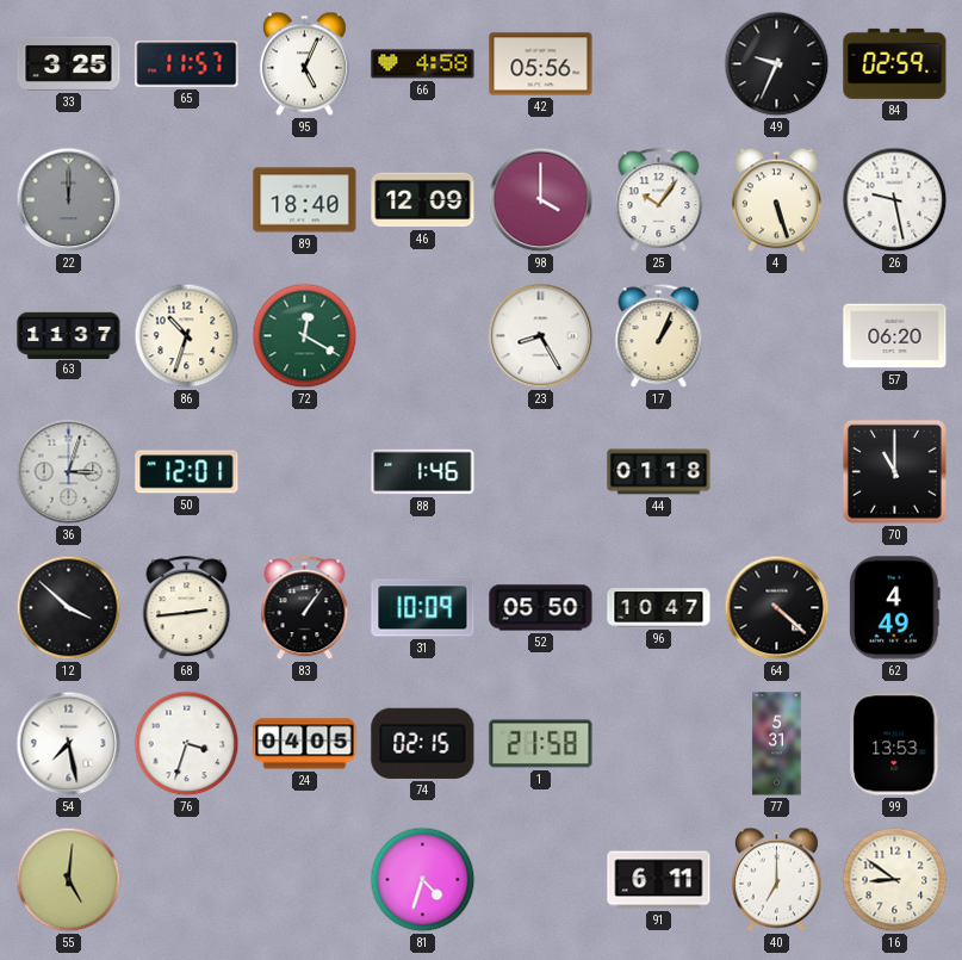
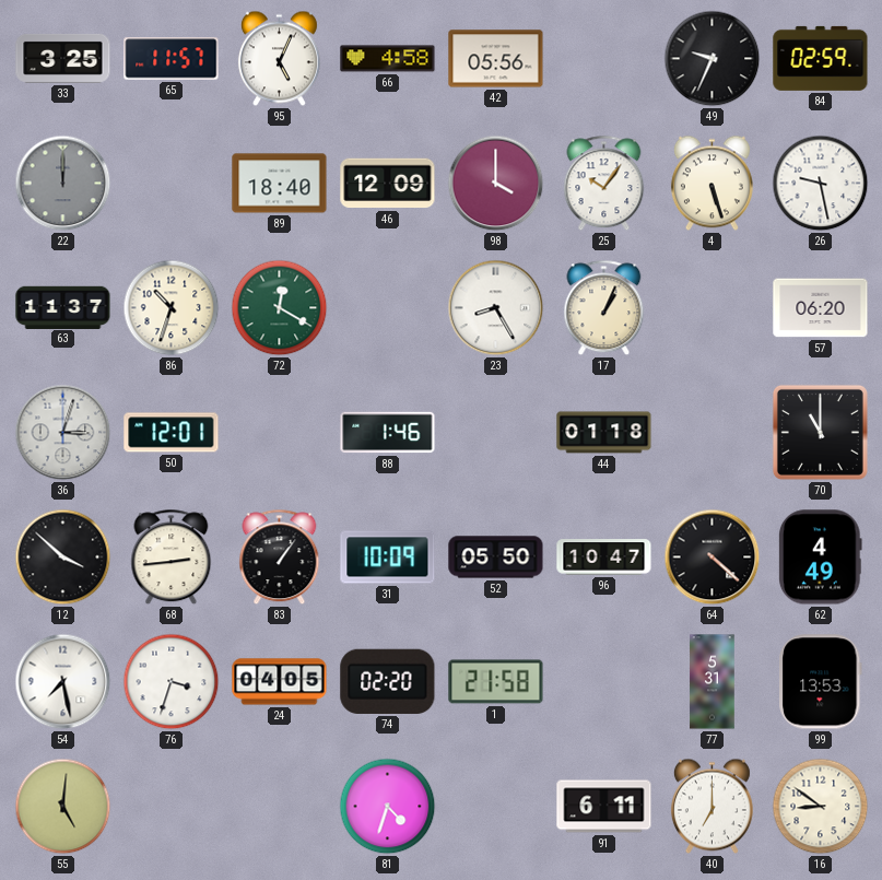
74: 02:15 -> 02:20 (388, 681)
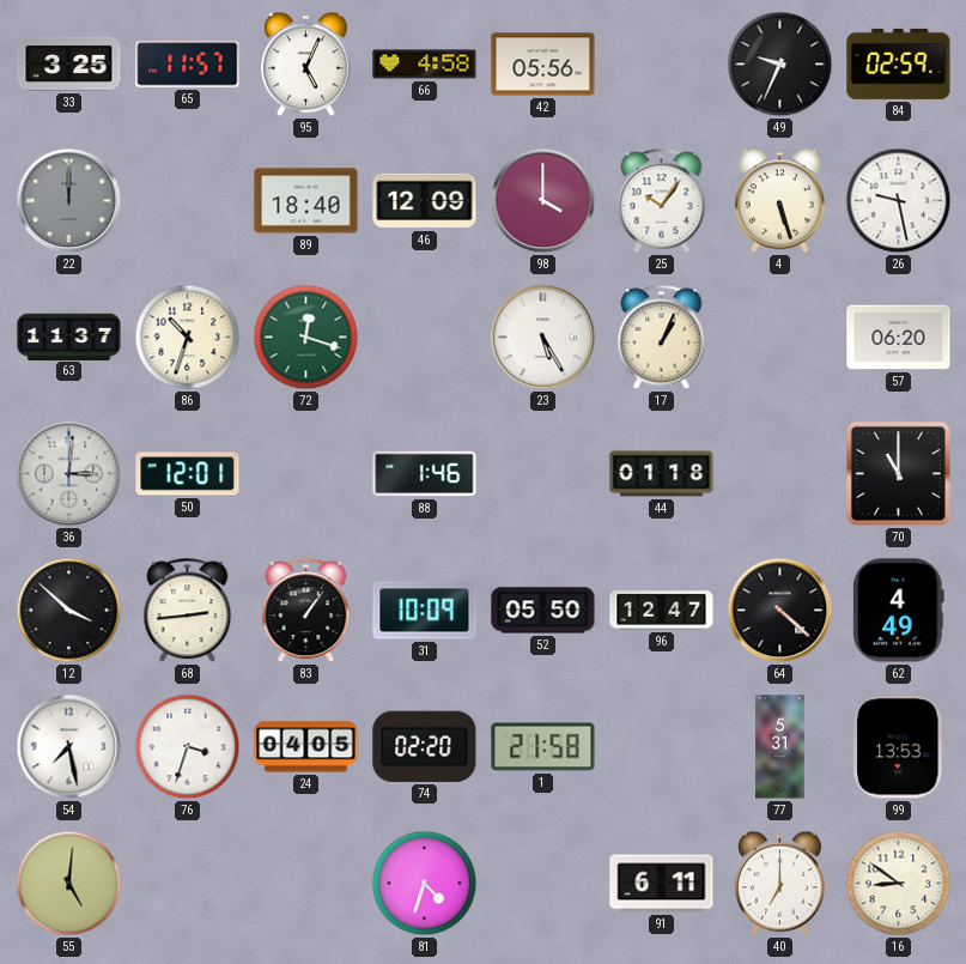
72: 12:20 -> 12:18 (306, 338)
23: 8:25 -> 5:25 (543, 338)
36: 3:03 -> 3:01 (69, 474)
96: 10:47 -> 12:47 (662, 611)
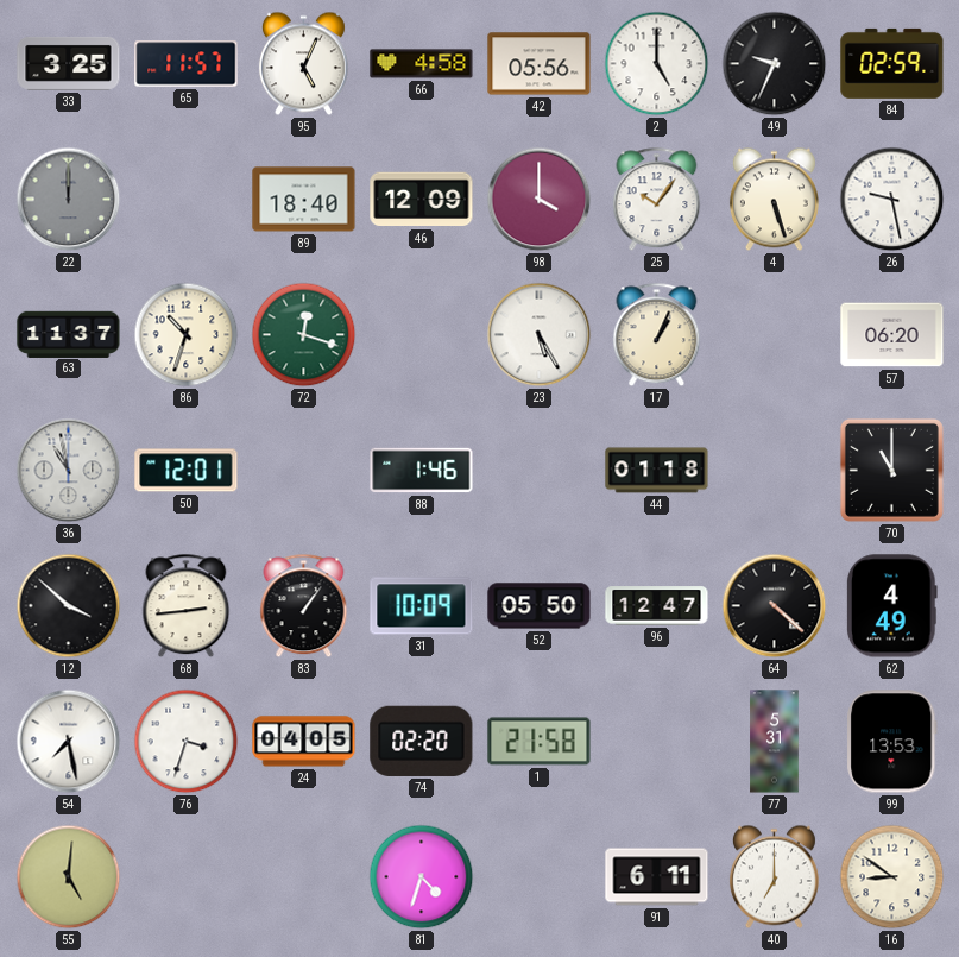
2: none -> 5:00 (657, 64)
36: 3:01 -> 10:58 (69, 471)
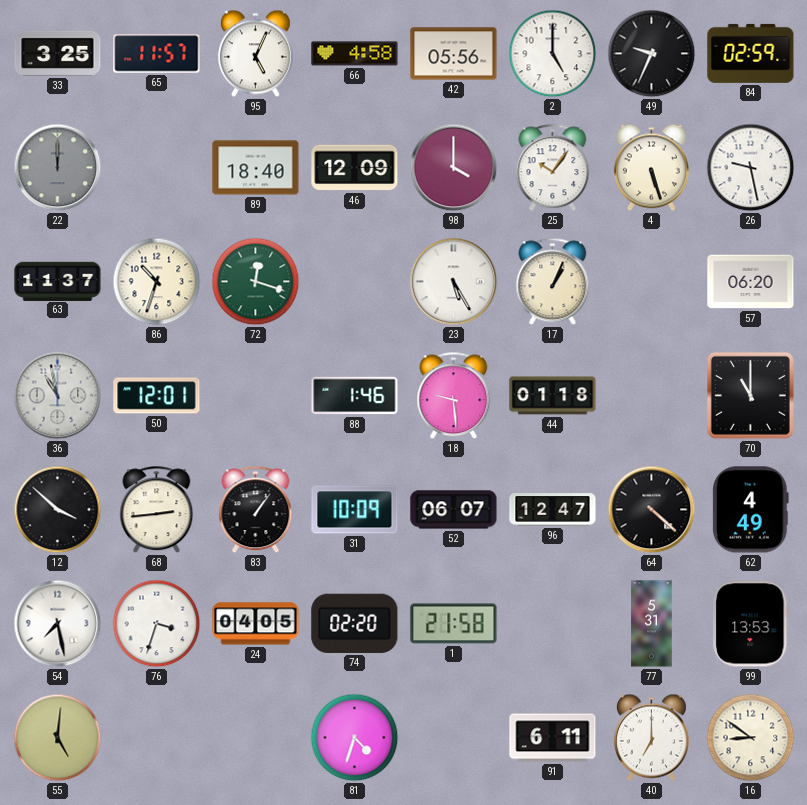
18: none -> 9:29 (454, 396)
52: 05:50 -> 06:07 (454, 510)
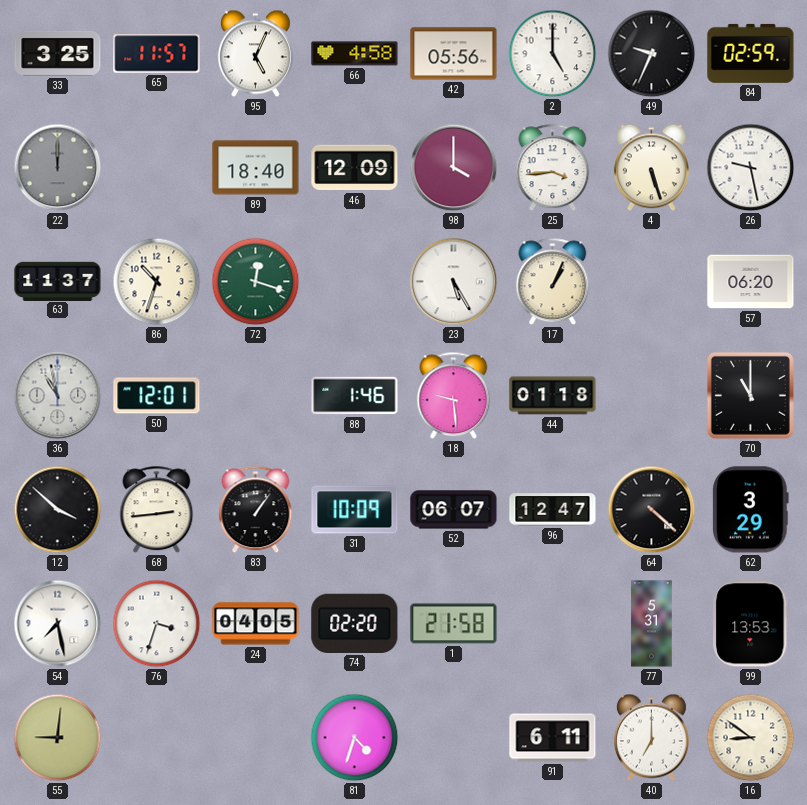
25: 10:06 -> 3:44 (553, 168)
62: 4:49 -> 3:29 (750, 510)
55: 5:01 -> 9:01 (58, 738)
